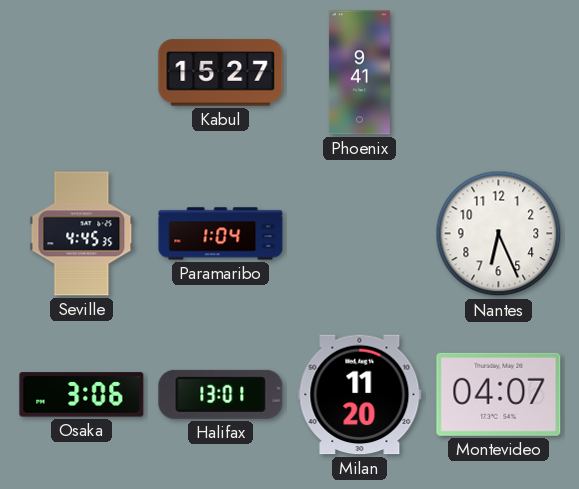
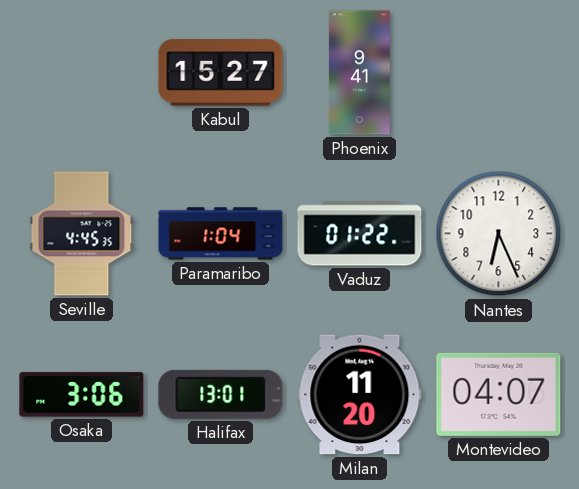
Vaduz: none -> 01:22 (360, 234)
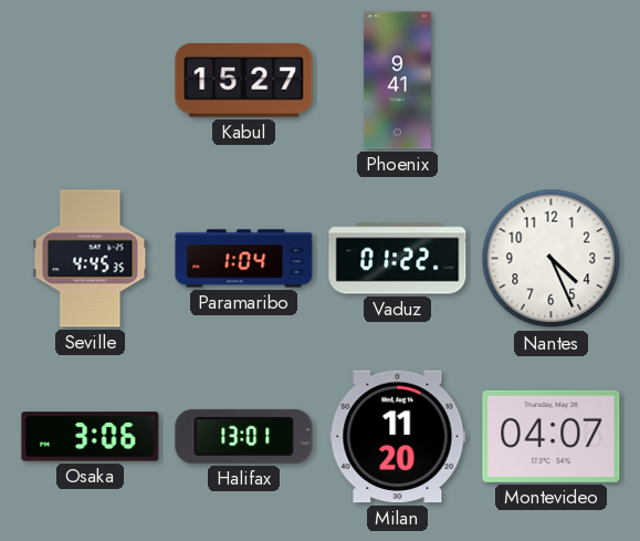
Nantes: 6:26 -> 4:26 (552, 259)
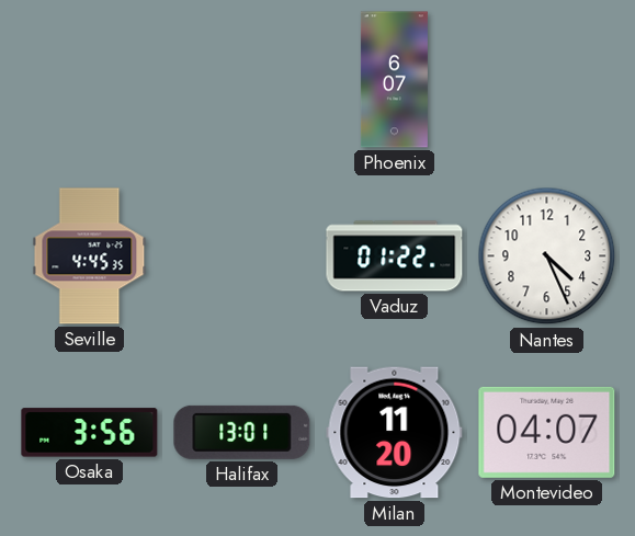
Kabul: 15:27 -> none (244, 81)
Phoenix: 9:41 -> 6:07 (394, 80)
Paramaribo: 1:04 -> none (244, 259)
Osaka: 3:06 -> 3:56 (90, 433)
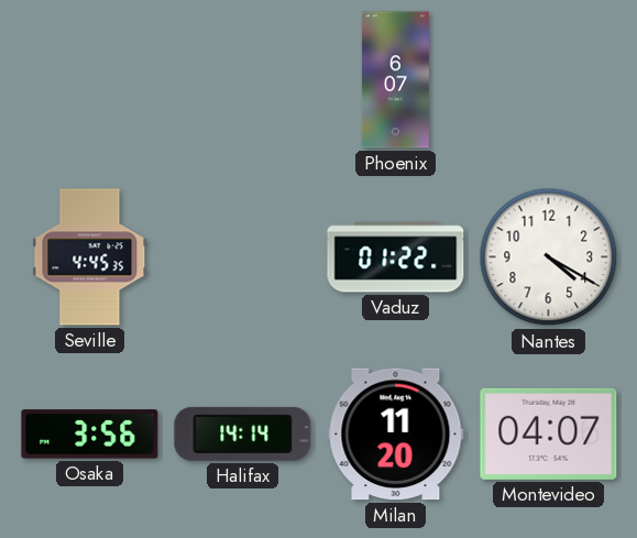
Nantes: 4:26 -> 4:20 (549, 257)
Halifax: 13:01 -> 14:14 (243, 433)
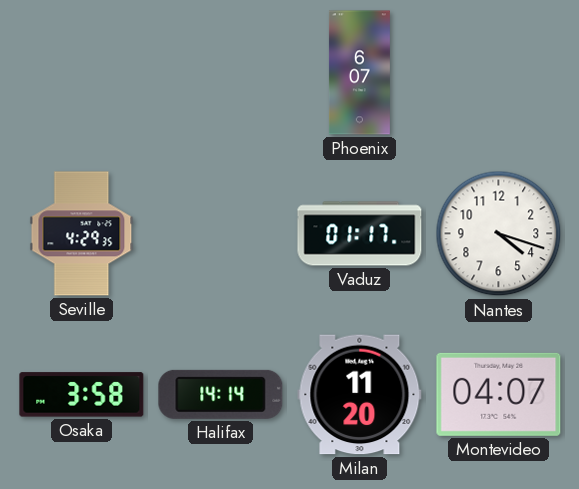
Seville: 4:45 -> 4:29 (82, 234)
Vaduz: 01:22 -> 01:17 (360, 234)
Nantes: 4:20 -> 4:18 (499, 234)
Osaka: 3:56 -> 3:58 (82, 395)
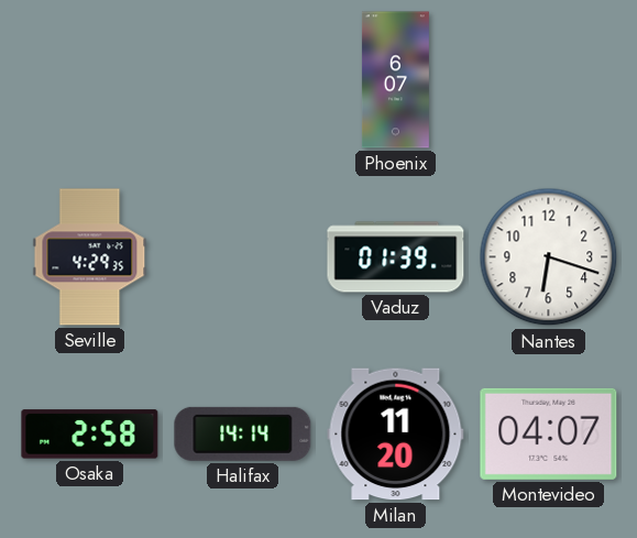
Vaduz: 01:17 -> 01:39 (396, 257)
Nantes: 4:18 -> 6:18 (549, 257)
Osaka: 3:58 -> 2:58 (90, 435)
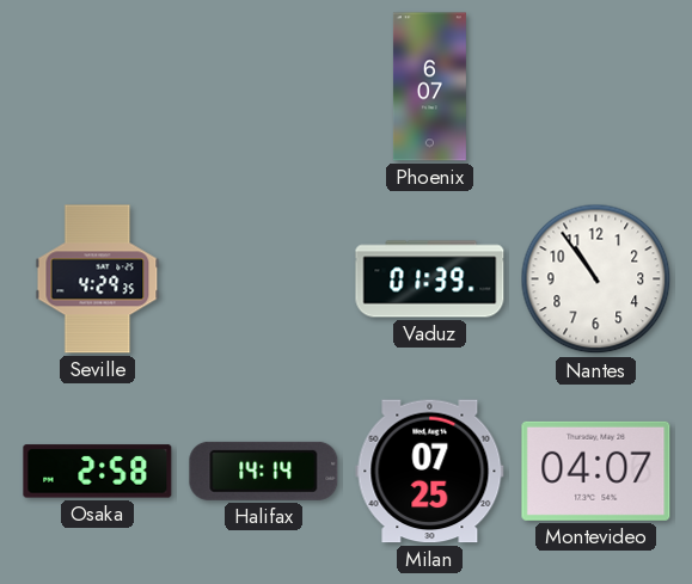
Nantes: 6:18 -> 10:54 (596, 279)
Milan: 11:20 -> 07:25 (430, 472)
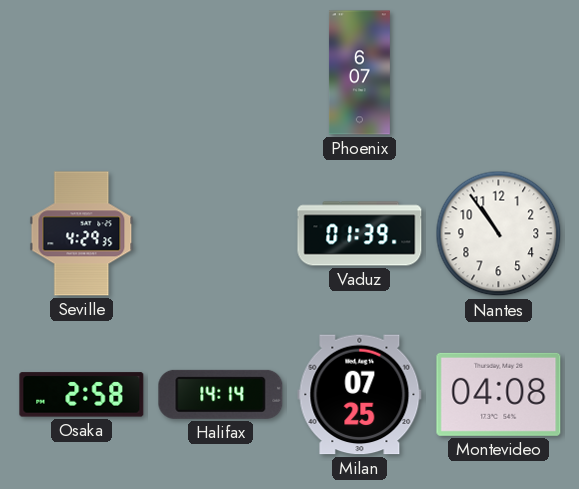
Montevideo: 04:07 -> 04:08 (499, 394)
